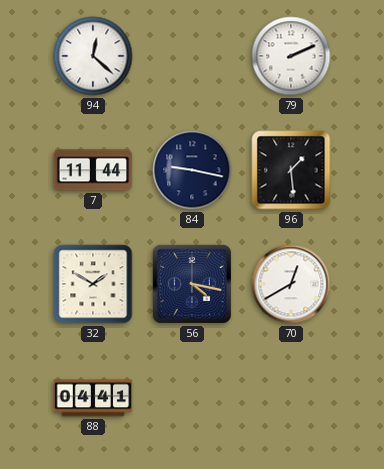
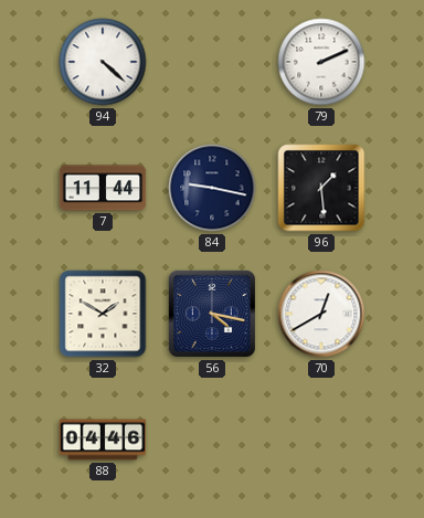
94: 12:22 -> 4:22 (103, 62)
88: 04:41 -> 04:46 (103, 440)
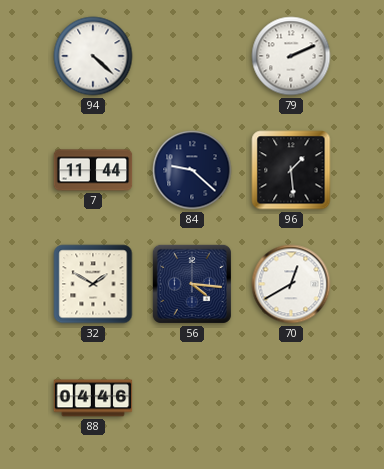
84: 9:17 -> 9:22 (192, 170)
56: 4:17 -> 4:16 (192, 284)
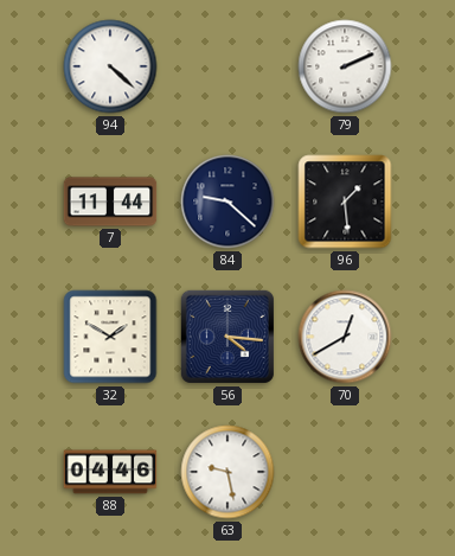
63: none -> 9:28 (227, 472)
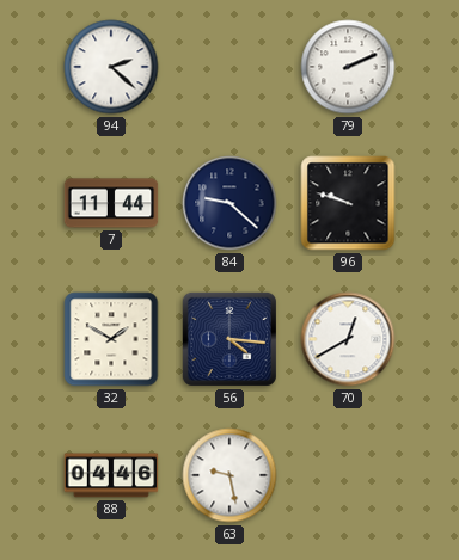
94: 4:22 -> 2:22 (111, 67)
96: 1:29 -> 9:48 (348, 203)
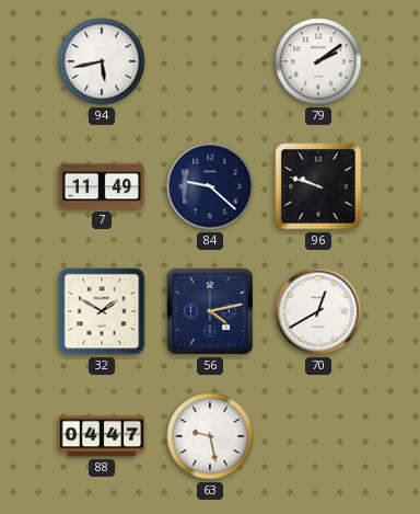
94: 2:22 -> 5:43 (102, 61)
79: 2:11 -> 2:09 (318, 61)
7: 11:44 -> 11:49 (102, 186)
56: 4:16 -> 4:13 (210, 311)
88: 04:46 -> 04:47 (102, 436)
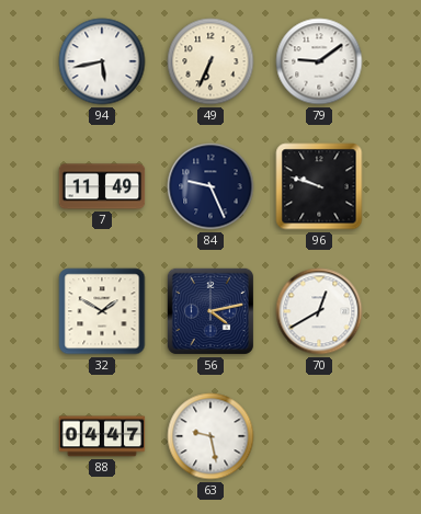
49: none -> 6:34 (210, 61)
79: 2:09 -> 9:09 (319, 61)
84: 9:22 -> 9:26 (210, 186)
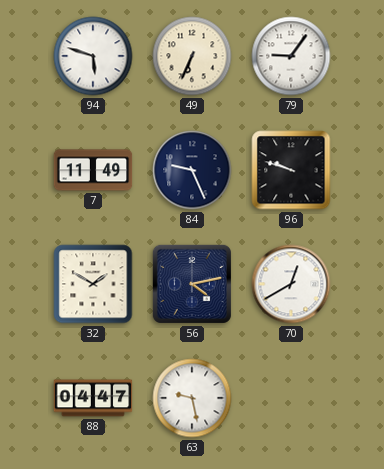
94: 5:43 -> 5:48 (93, 56)
79: 9:09 -> 9:06 (291, 56)
